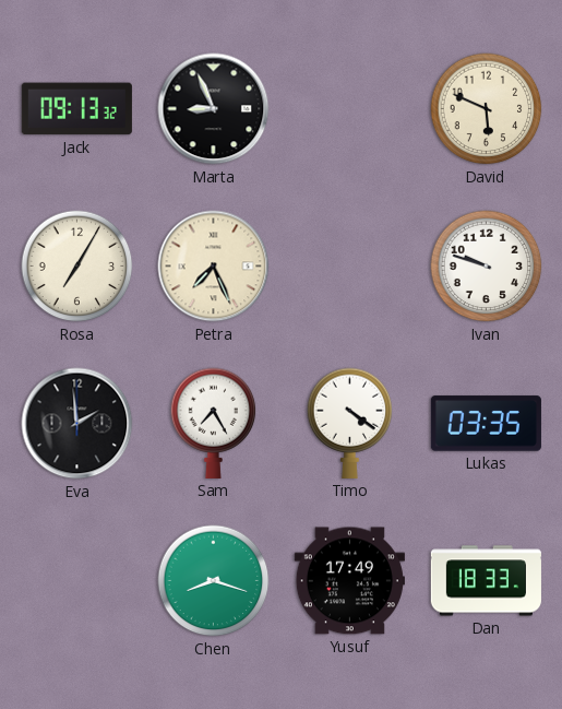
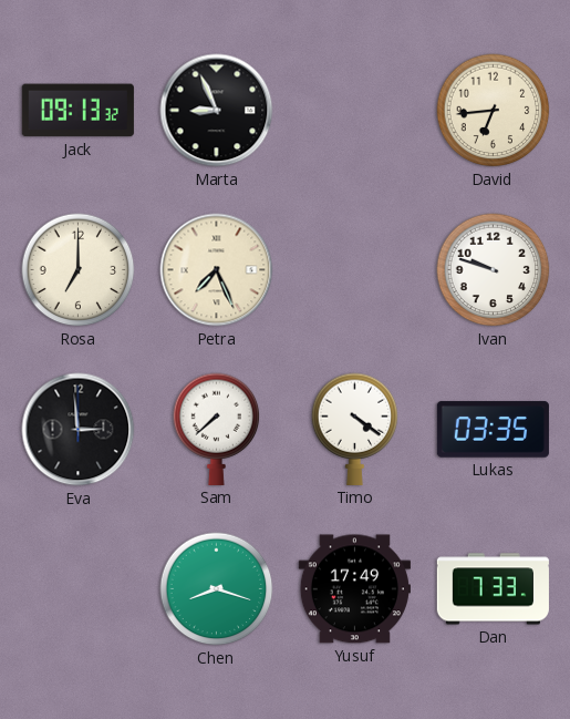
David: 5:49 -> 6:44 (494, 111)
Rosa: 7:05 -> 7:00 (79, 270)
Eva: 1:59 -> 2:59 (79, 430)
Sam: 7:25 -> 7:38 (217, 429)
Dan: 18:33 -> 7:33 (493, 589)
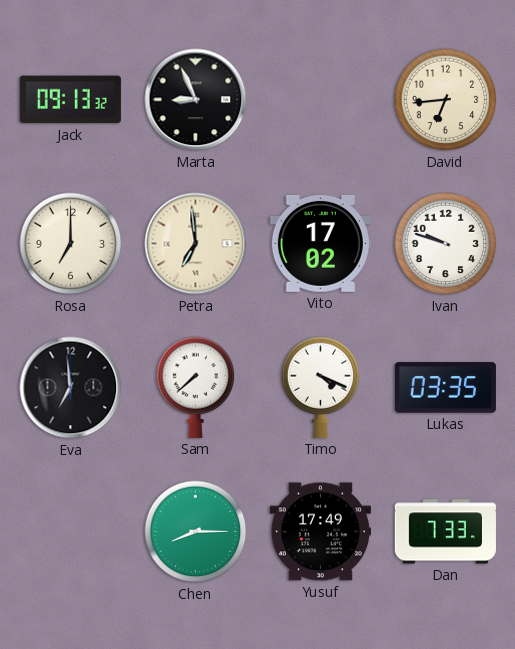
Petra: 7:26 -> 6:59 (196, 244)
Vito: none -> 17:02 (320, 243)
Eva: 2:59 -> 6:59 (71, 388)
Timo: 4:21 -> 4:19 (321, 387)
Chen: 8:18 -> 8:15 (196, 532)
